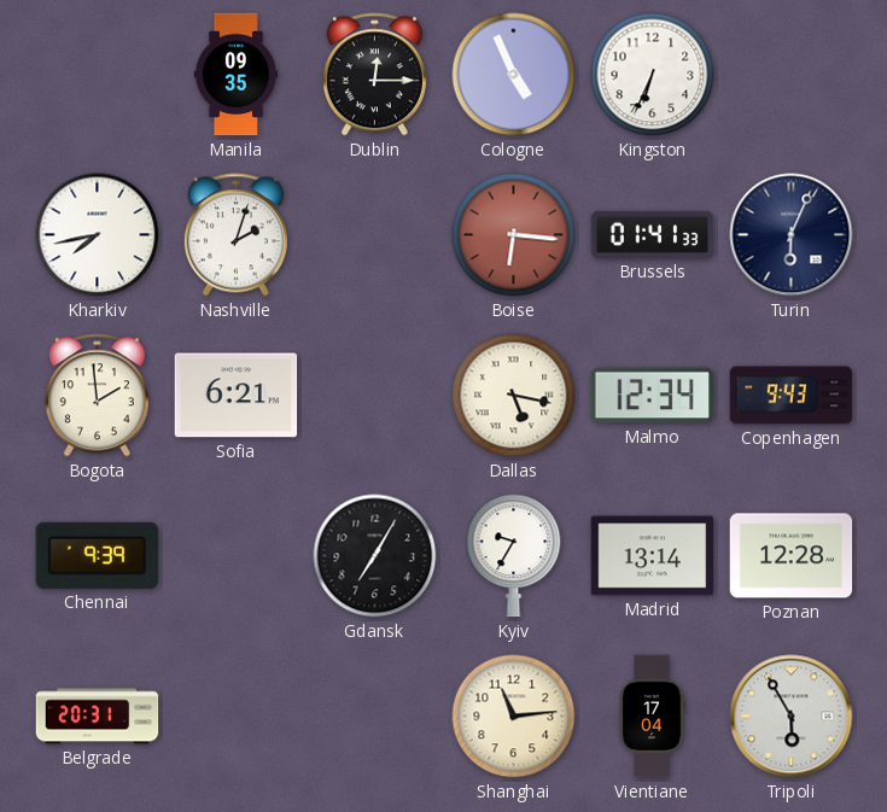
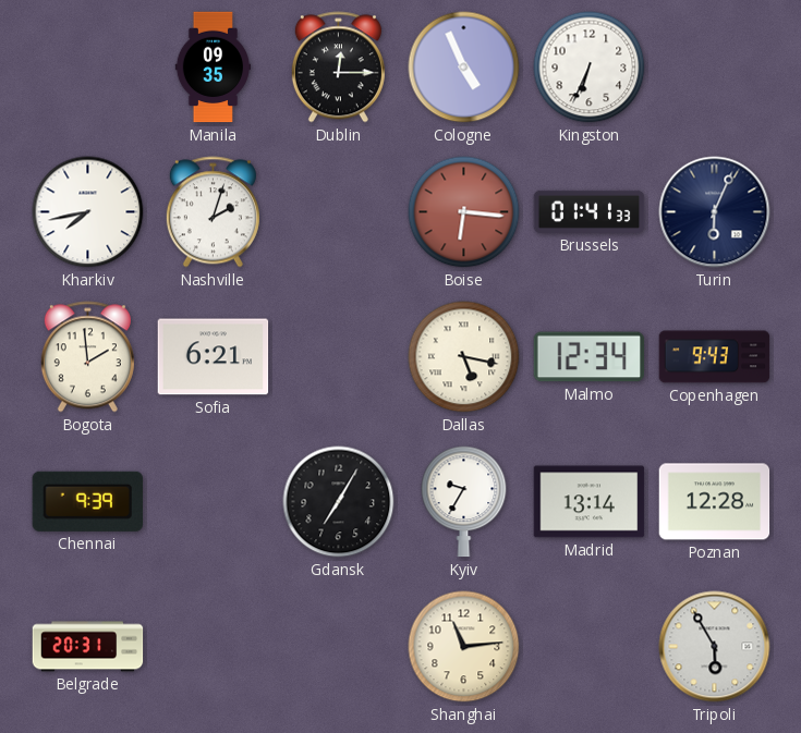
Vientiane: 17:04 -> none (652, 717)
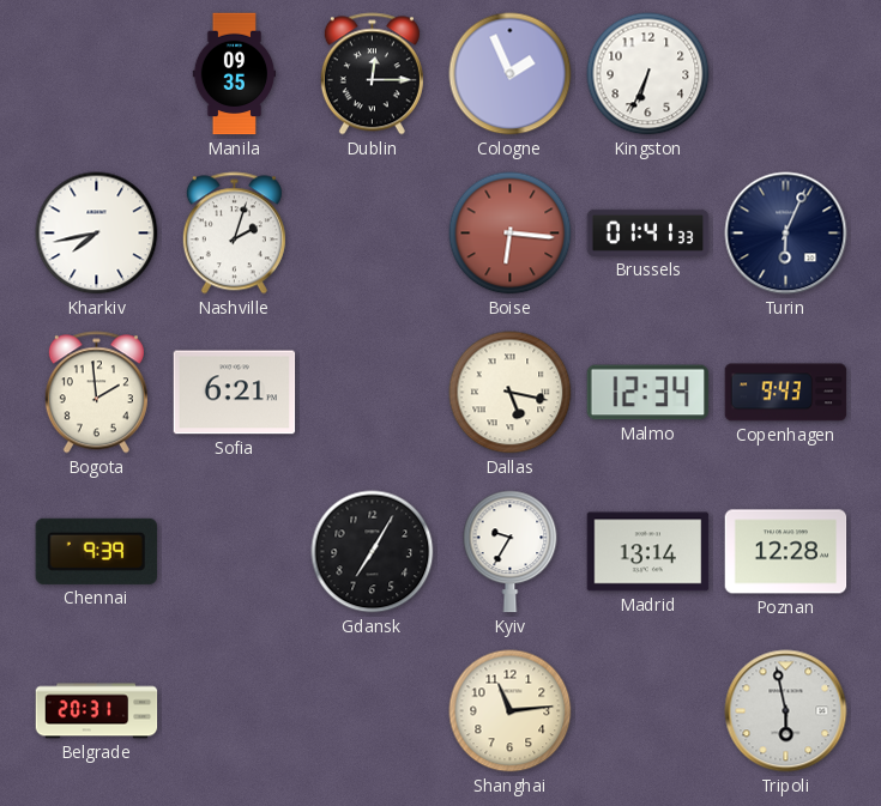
Cologne: 4:56 -> 1:56 (511, 74)
Tripoli: 5:55 -> 5:58 (786, 711)
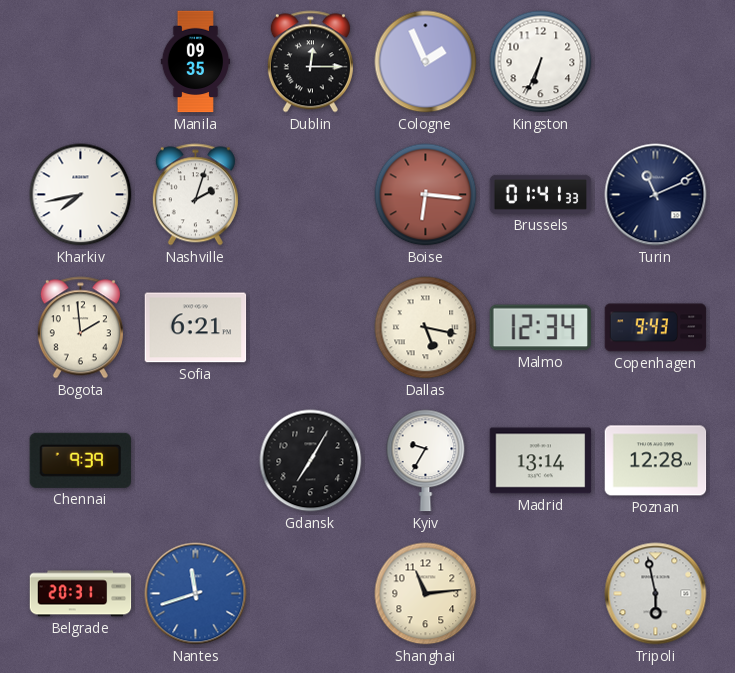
Turin: 6:04 -> 11:11 (656, 195)
Nantes: none -> 11:42 (196, 594)
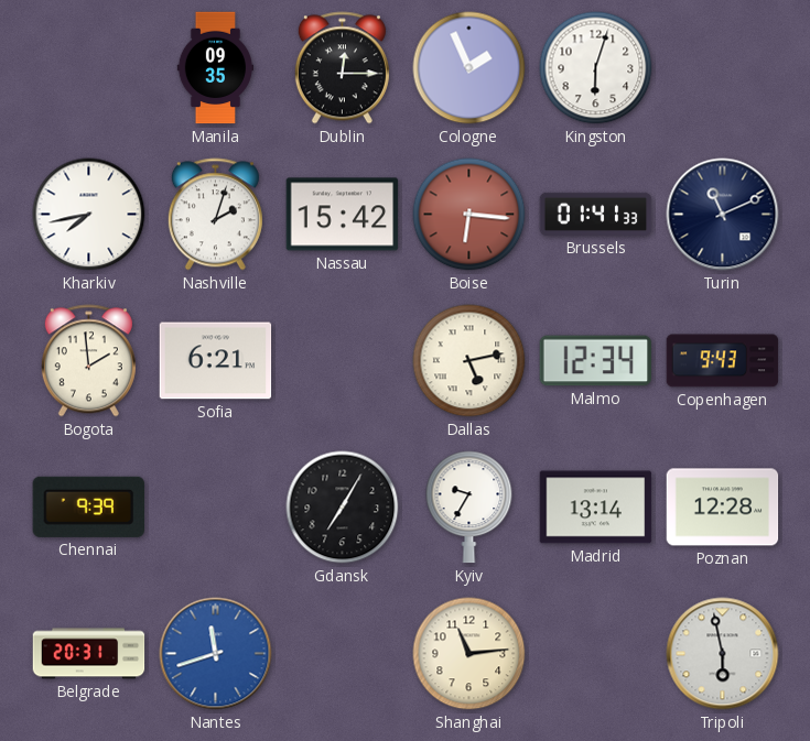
Kingston: 6:34 -> 6:03 (596, 68)
Nassau: none -> 15:42 (343, 215)
Dallas: 5:17 -> 5:13 (469, 361)
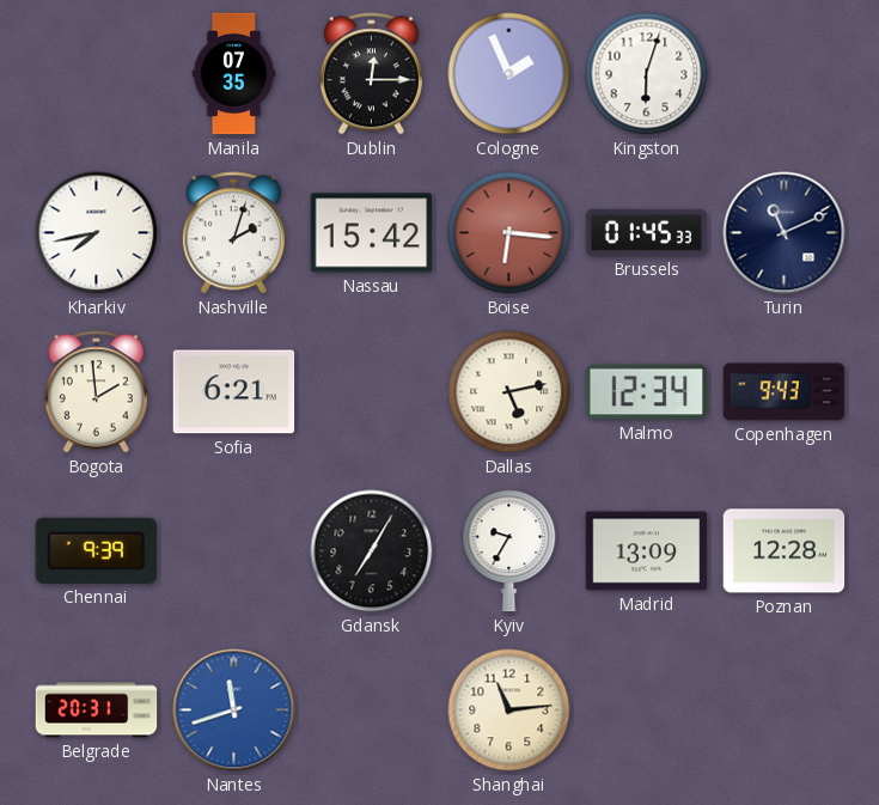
Manila: 09:35 -> 07:35 (234, 74)
Brussels: 01:41 -> 01:45 (647, 232)
Madrid: 13:14 -> 13:09 (647, 551)
Tripoli: 5:58 -> none (723, 654)
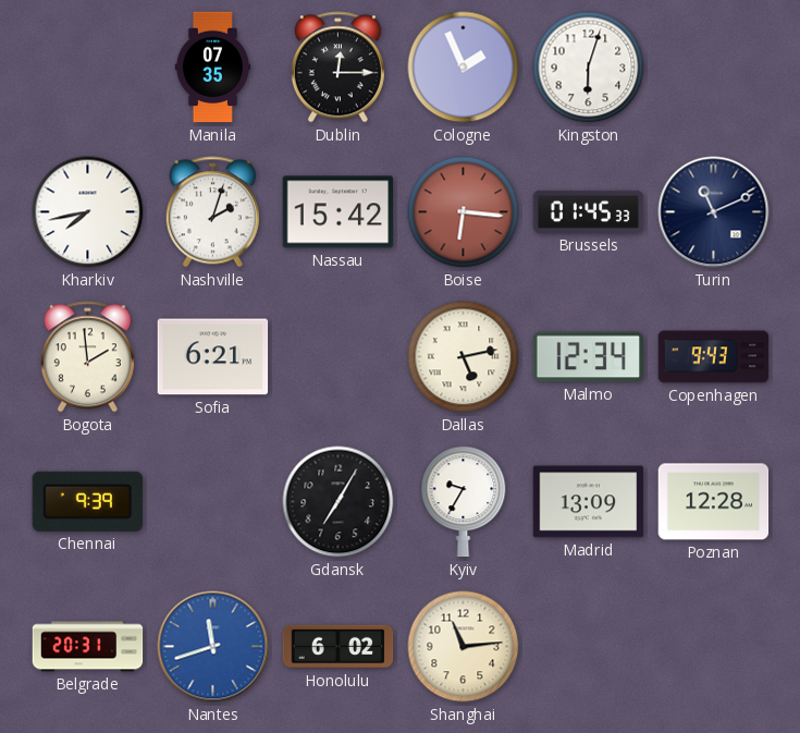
Honolulu: none -> 6:02 (339, 647)
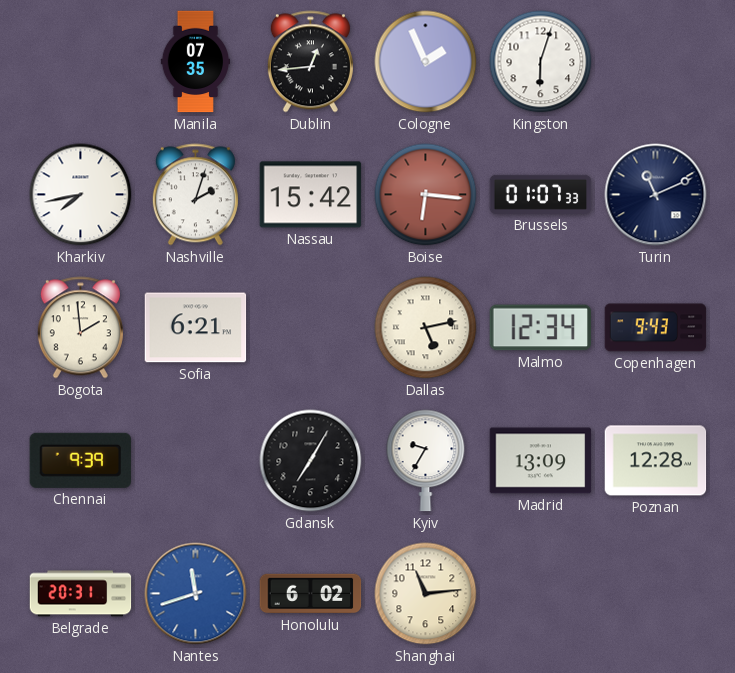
Dublin: 12:15 -> 12:44 (310, 62)
Brussels: 01:45 -> 01:07 (541, 194)
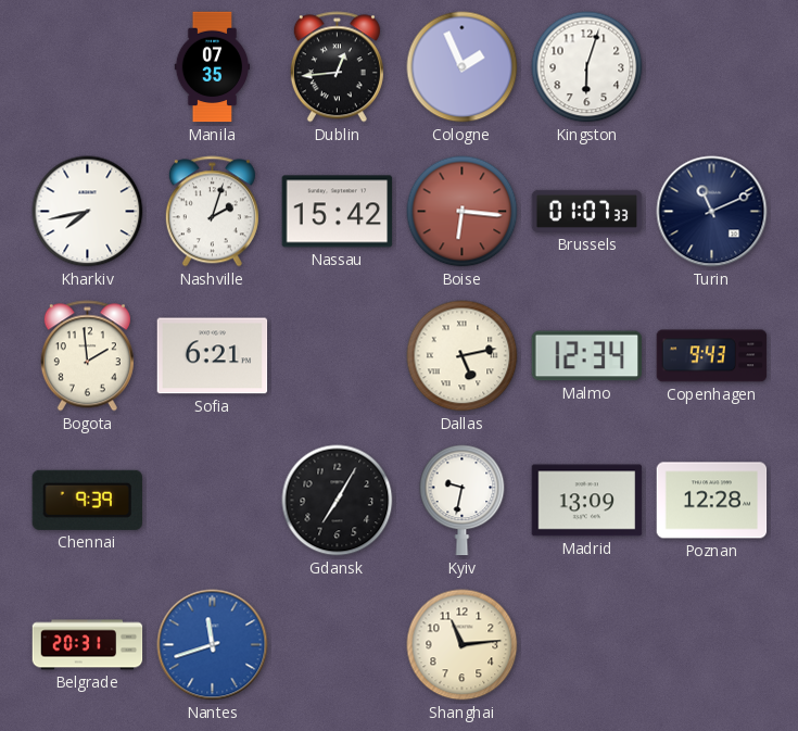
Kyiv: 9:35 -> 9:32 (463, 501)
Honolulu: 6:02 -> none (311, 594)
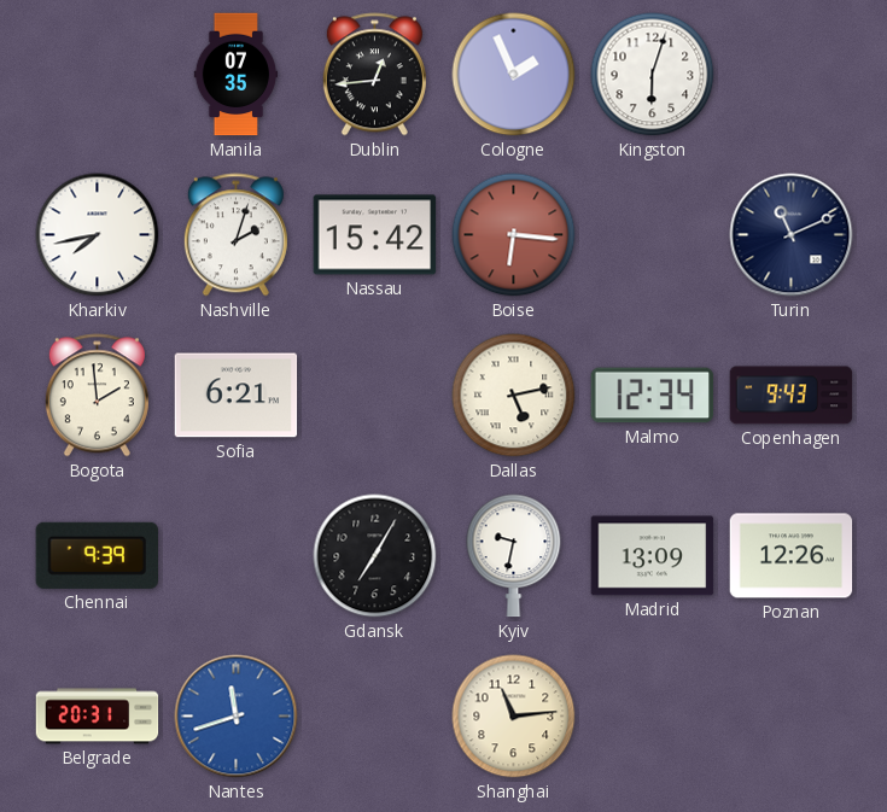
Brussels: 01:07 -> none (587, 211)
Poznan: 12:28 -> 12:26 (792, 556)
